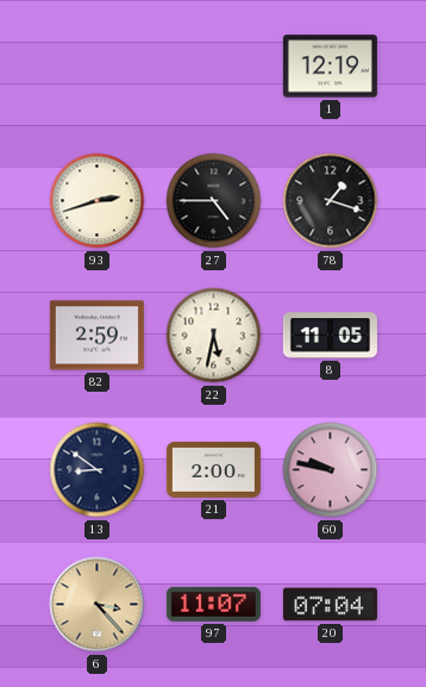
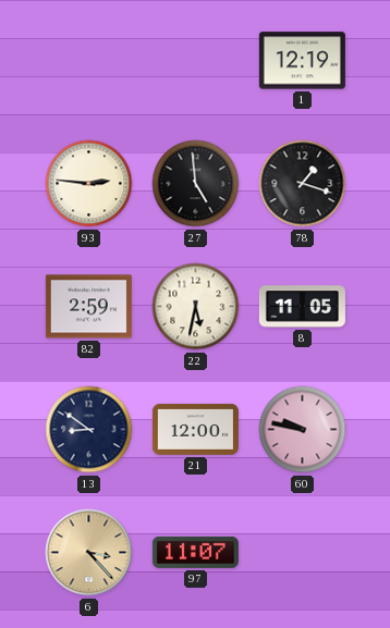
93: 2:42 -> 2:46 (89, 184)
27: 4:45 -> 4:59 (196, 184)
21: 2:00 -> 12:00 (195, 429)
20: 07:04 -> none (330, 605)
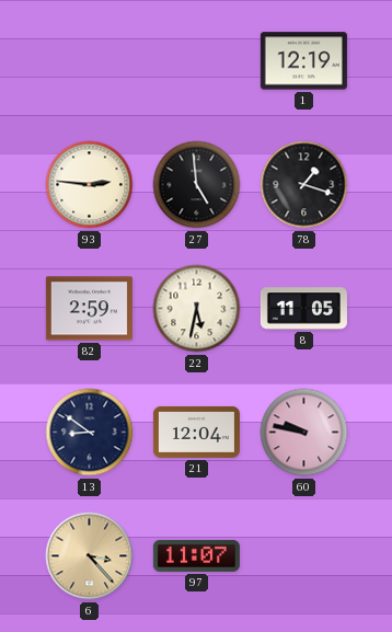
21: 12:00 -> 12:04 (196, 432)
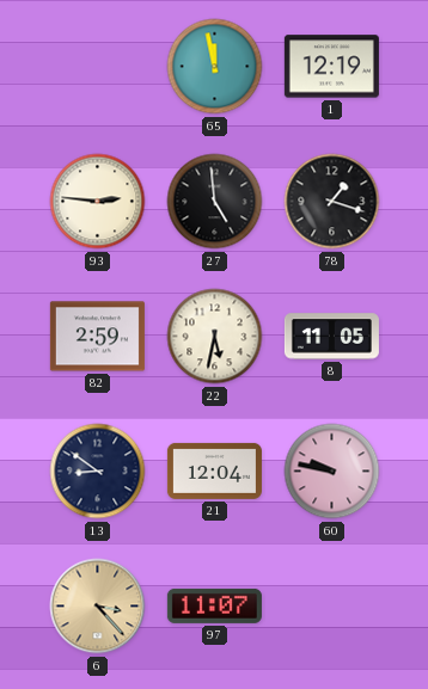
65: none -> 11:58 (215, 67)
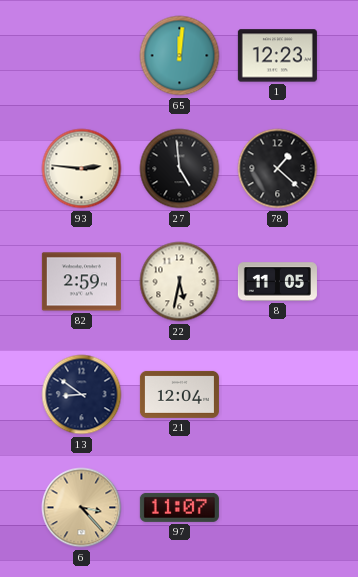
65: 11:58 -> 12:01 (180, 56)
1: 12:19 -> 12:23 (277, 56)
78: 1:18 -> 1:22 (278, 169)
60: 9:47 -> none (332, 472)
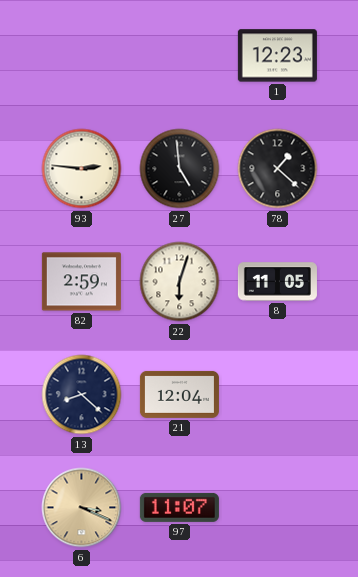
65: 12:01 -> none (180, 56)
22: 5:32 -> 6:03 (180, 282)
13: 8:51 -> 8:22 (82, 395)
6: 3:23 -> 3:19 (82, 508)
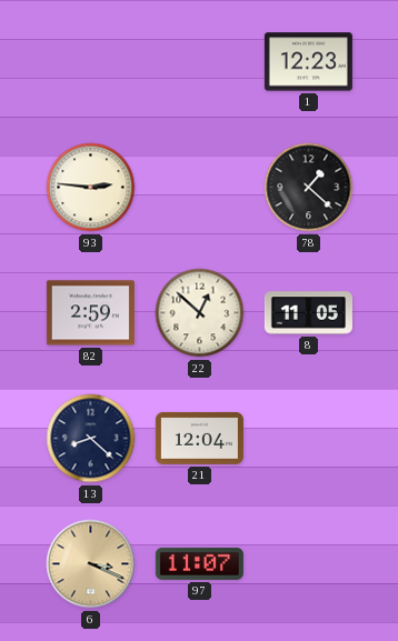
27: 4:59 -> none (180, 169)
22: 6:03 -> 12:52 (200, 313)
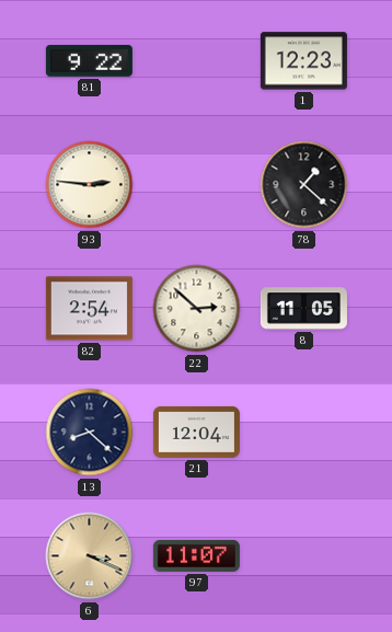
81: none -> 9:22 (89, 60)
82: 2:59 -> 2:54 (89, 309)
22: 12:52 -> 2:52 (197, 309)
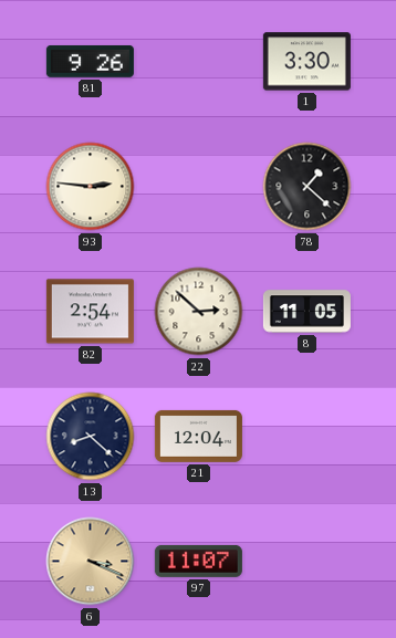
81: 9:22 -> 9:26 (90, 61)
1: 12:23 -> 3:30 (306, 62)
